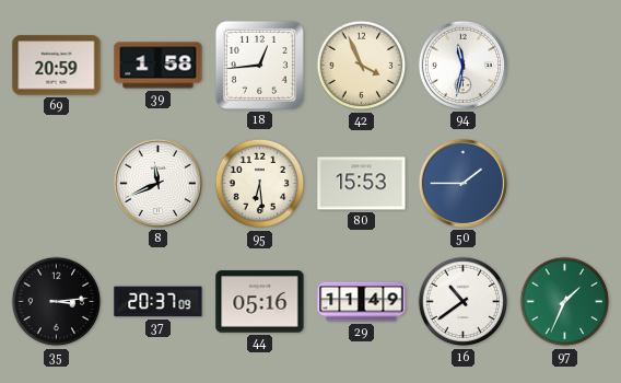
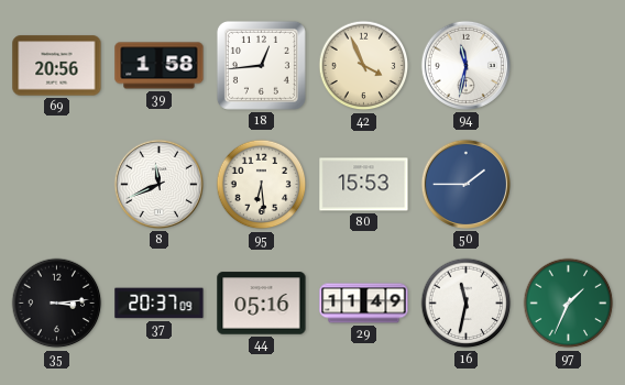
69: 20:59 -> 20:56 (57, 66)
16: 10:39 -> 11:32 (467, 304)
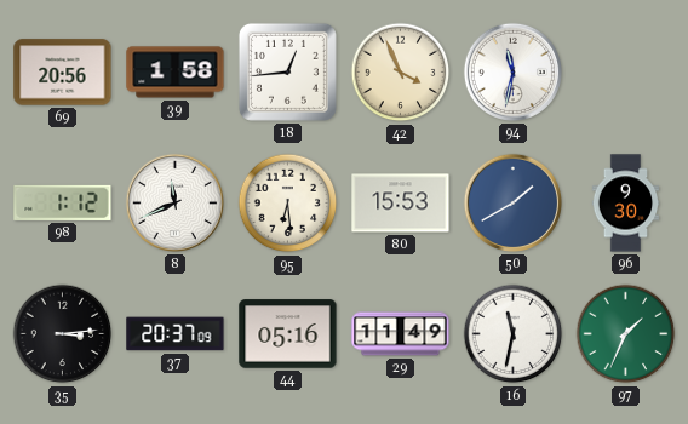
98: none -> 1:12 (63, 202)
50: 1:45 -> 1:40 (512, 202)
96: none -> 9:30 (626, 204)
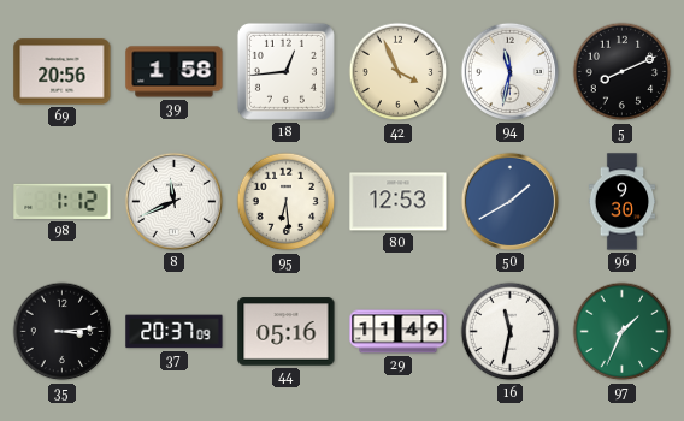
5: none -> 8:11 (623, 72)
80: 15:53 -> 12:53 (399, 202)
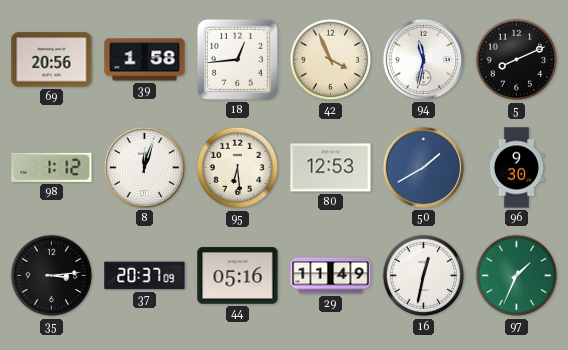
8: 11:41 -> 12:03 (144, 167)
16: 11:32 -> 12:32 (424, 276)
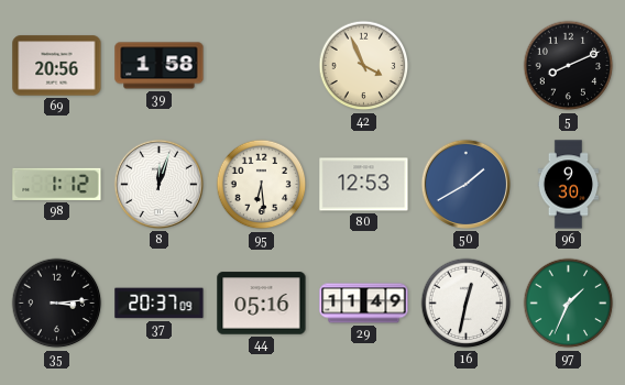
18: 12:44 -> none (237, 59)
94: 11:32 -> none (423, 59)
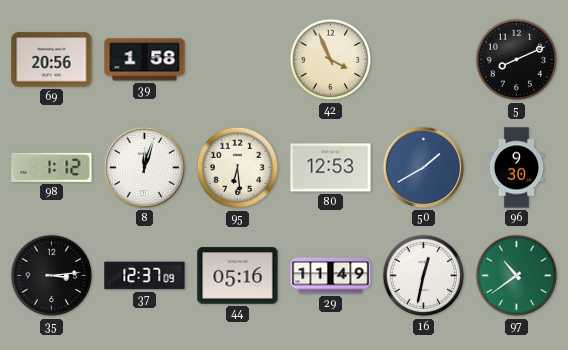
37: 20:37 -> 12:37 (145, 276)
97: 1:34 -> 10:39 (517, 276)
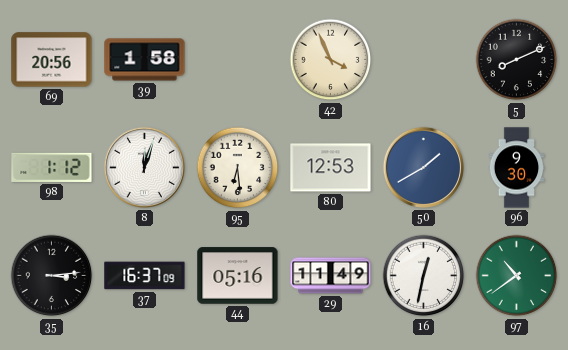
37: 12:37 -> 16:37 (145, 276)
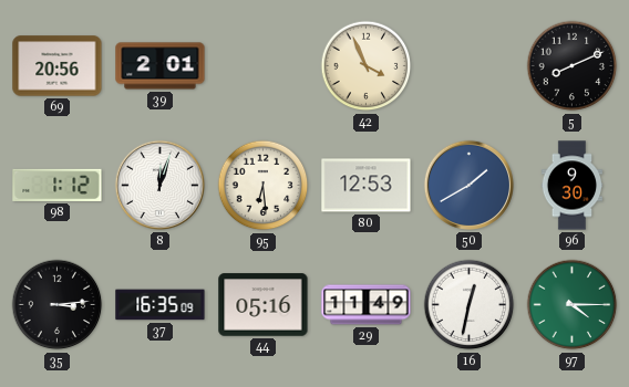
39: 1:58 -> 2:01 (161, 66)
37: 16:37 -> 16:35 (161, 305)
97: 10:39 -> 4:15 (573, 305)
